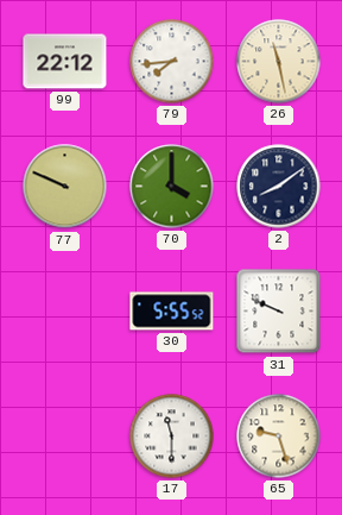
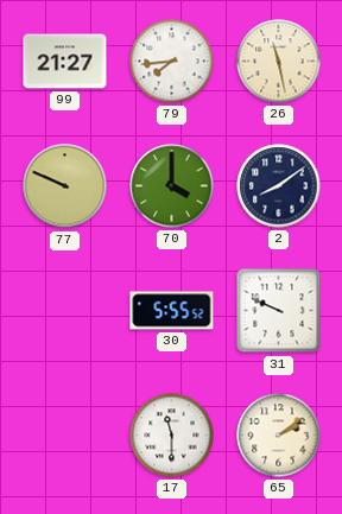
99: 22:12 -> 21:27 (65, 62)
65: 9:27 -> 2:09 (279, 436)
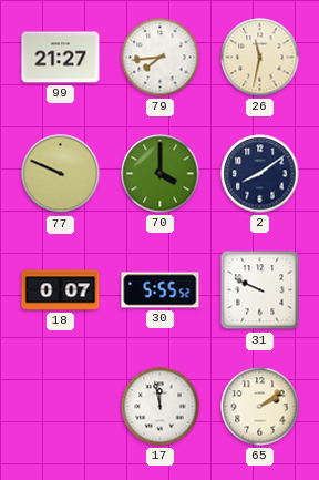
26: 11:28 -> 11:32 (260, 58)
18: none -> 0:07 (61, 290)
17: 11:30 -> 11:58 (161, 407)
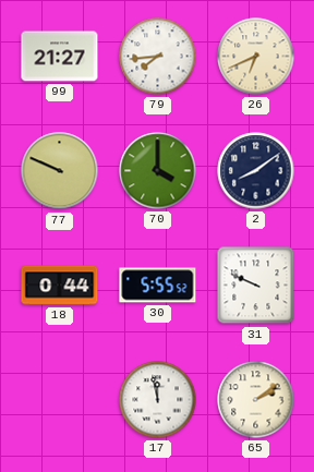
26: 11:32 -> 6:41 (256, 57)
18: 0:07 -> 0:44 (60, 286)
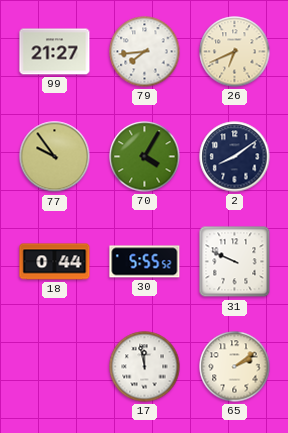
77: 9:49 -> 9:54 (55, 157)
70: 4:00 -> 4:05 (145, 157)
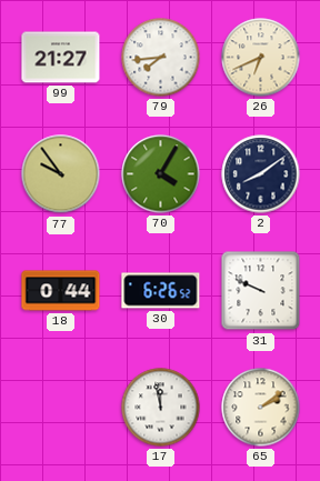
30: 5:55 -> 6:26 (161, 291)
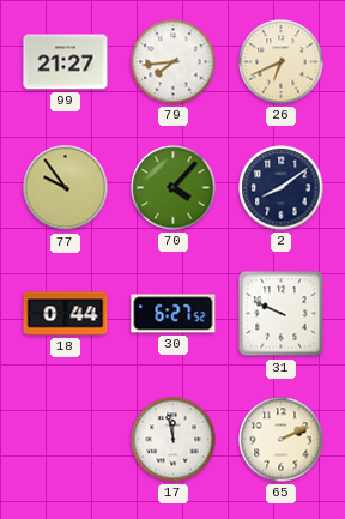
70: 4:05 -> 4:07 (174, 188)
30: 6:26 -> 6:27 (174, 314)
65: 2:09 -> 2:11 (282, 440)
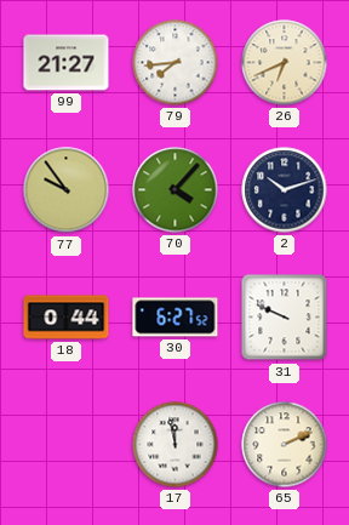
2: 8:09 -> 10:12 (285, 190)
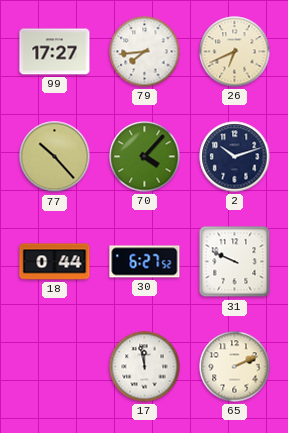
99: 21:27 -> 17:27 (55, 52)
77: 9:54 -> 10:23 (55, 157)
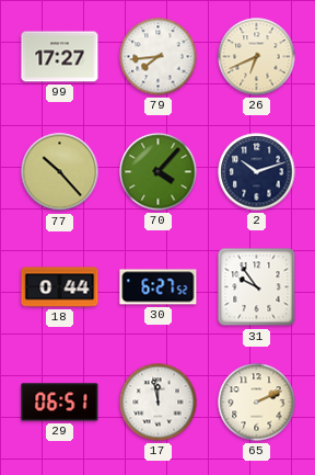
31: 9:49 -> 9:54 (257, 287)
29: none -> 06:51 (60, 403)
